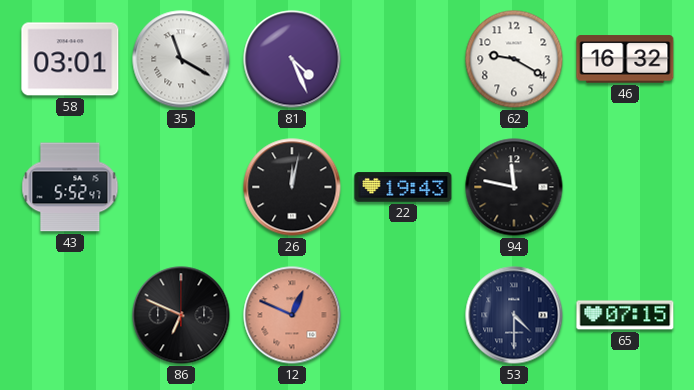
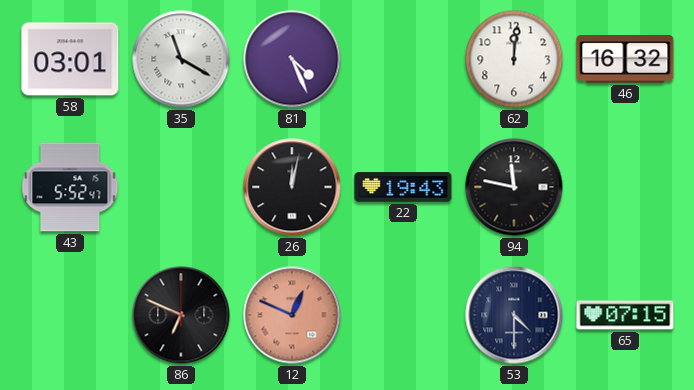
62: 9:20 -> 12:01 (514, 59)
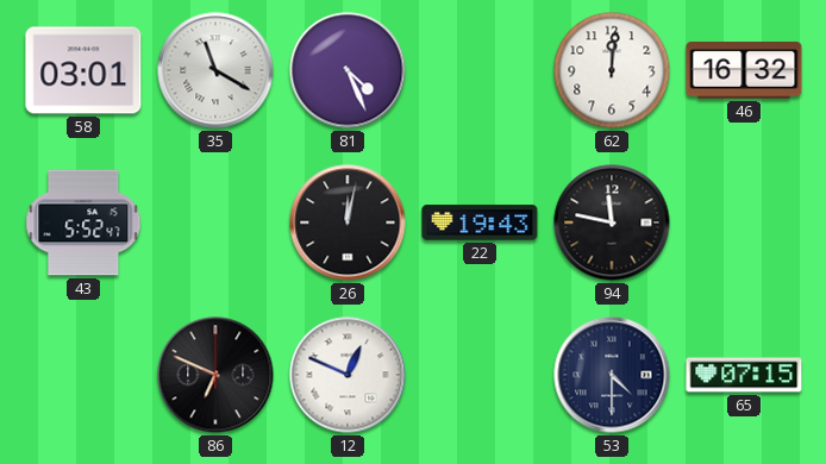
12 dial: salmon -> white (348, 375)
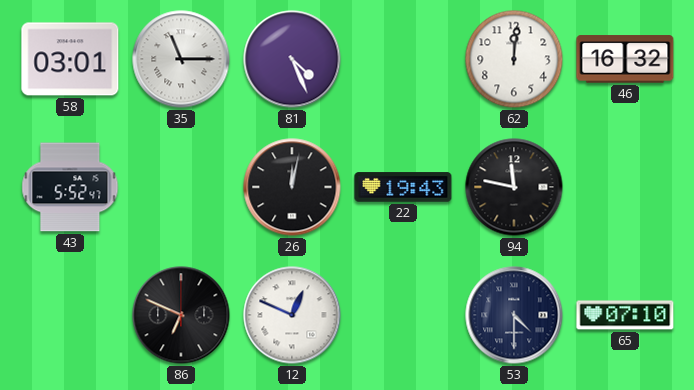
35: 11:20 -> 11:15 (181, 59)
65: 07:15 -> 07:10 (625, 315)
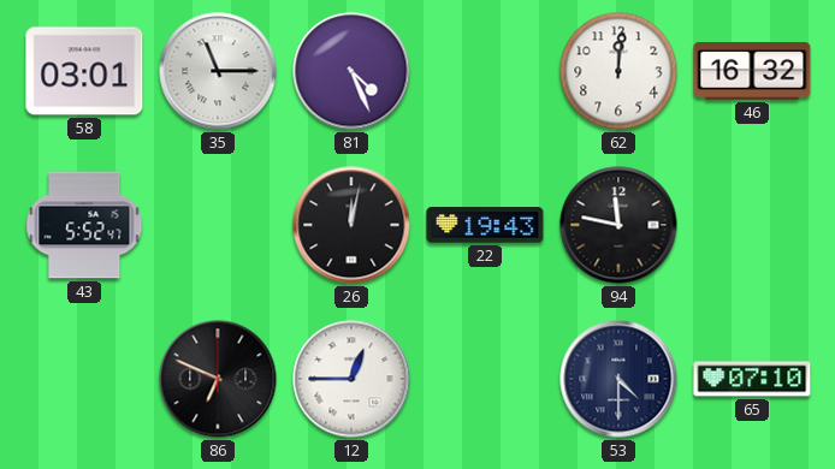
12: 12:49 -> 12:45 (351, 379)
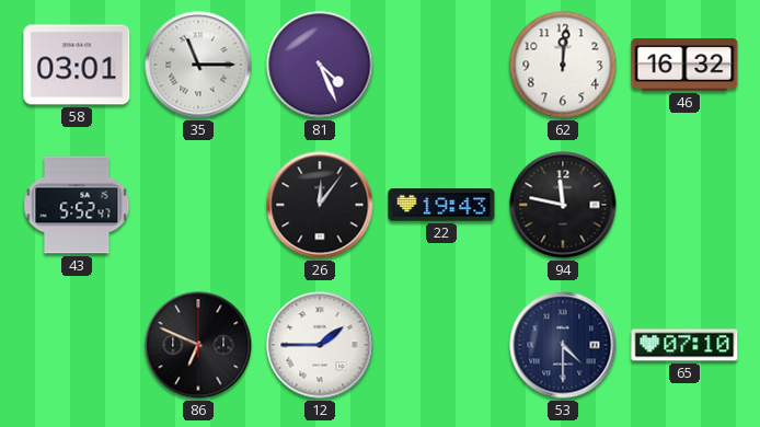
26: 12:02 -> 12:06 (320, 205)
12: 12:45 -> 1:45 (320, 345)
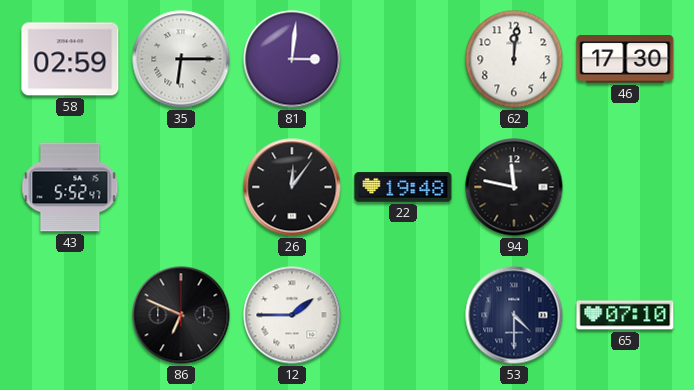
58: 03:01 -> 02:59 (70, 59)
35: 11:15 -> 6:15 (181, 59)
81: 4:26 -> 3:01 (292, 59)
46: 16:32 -> 17:30 (625, 59)
22: 19:43 -> 19:48 (403, 187)
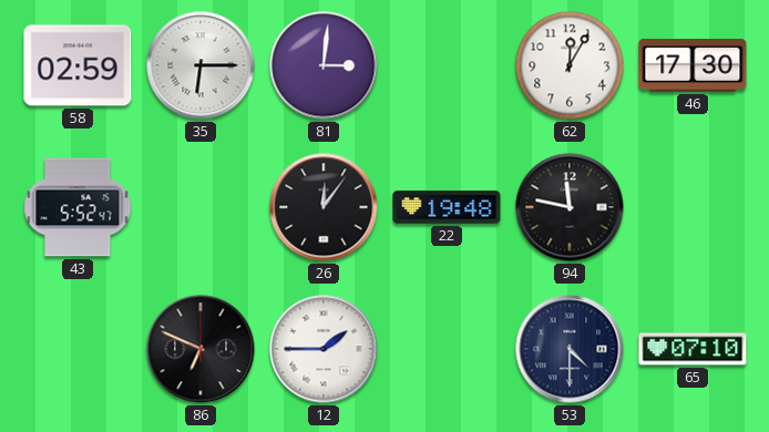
62: 12:01 -> 12:05 (570, 65)
